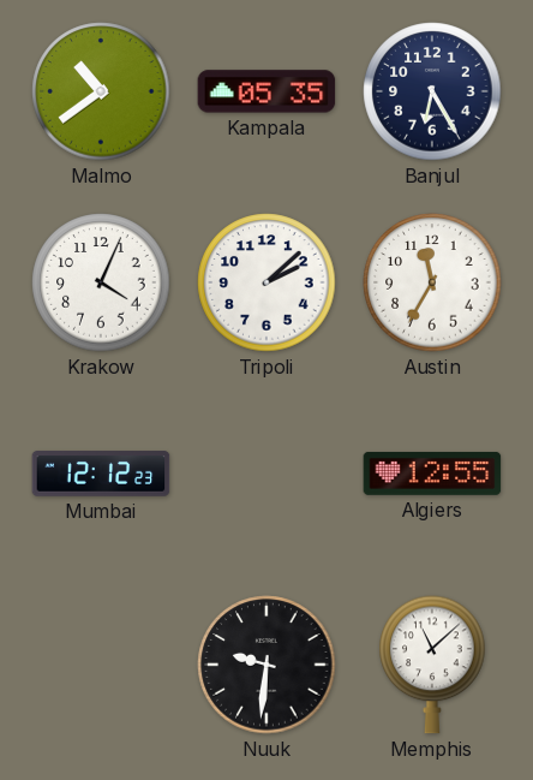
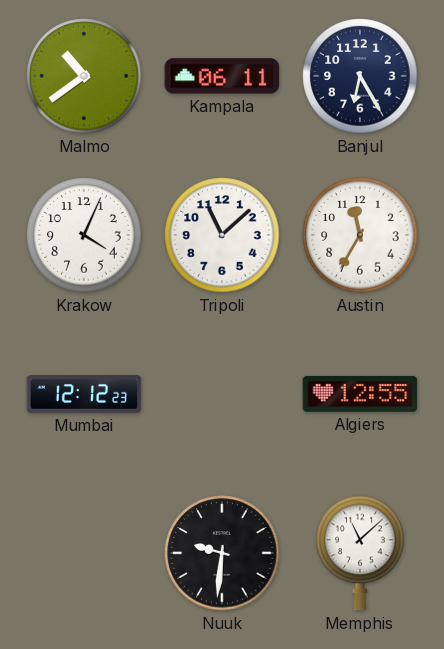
Kampala: 05:35 -> 06:11 (222, 76)
Tripoli: 2:08 -> 11:08 (222, 235)
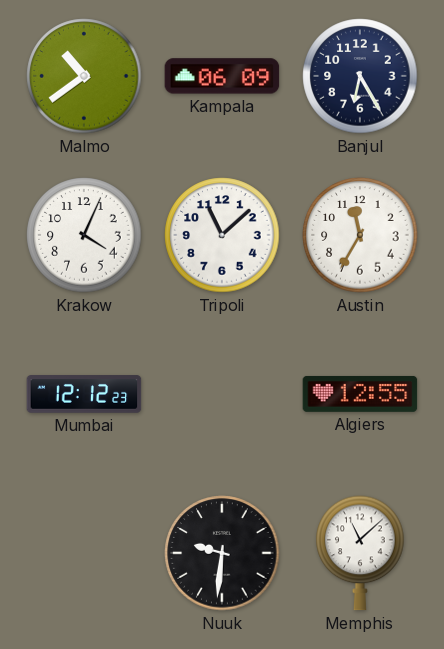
Kampala: 06:11 -> 06:09 (222, 76)
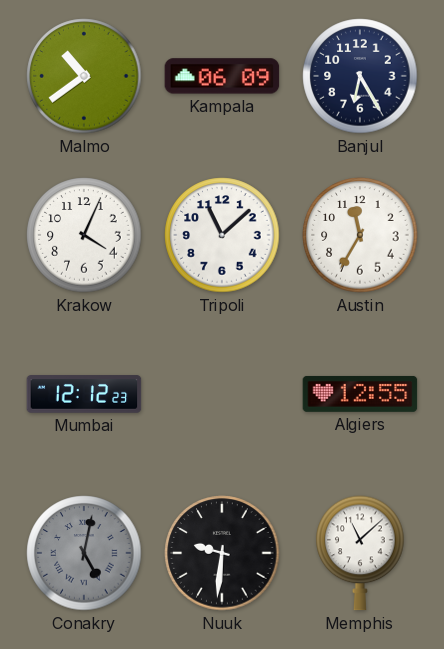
Conakry: none -> 5:02 (84, 553)
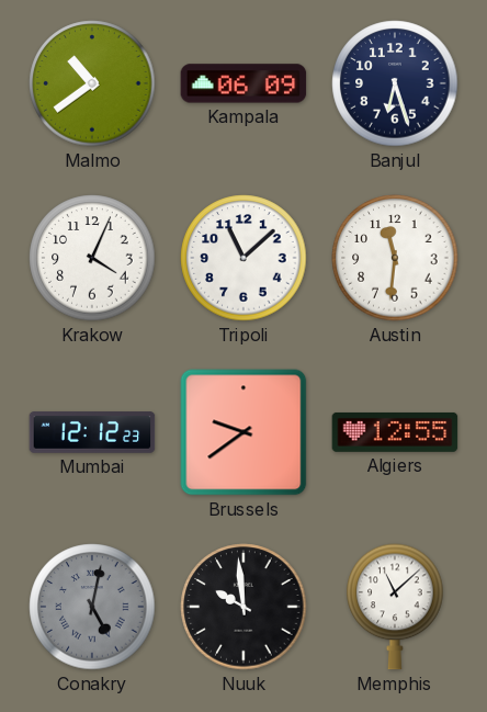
Banjul: 6:25 -> 6:27 (395, 83)
Austin: 11:35 -> 11:31 (395, 258)
Brussels: none -> 9:39 (243, 432)
Nuuk: 9:31 -> 9:59 (243, 607)
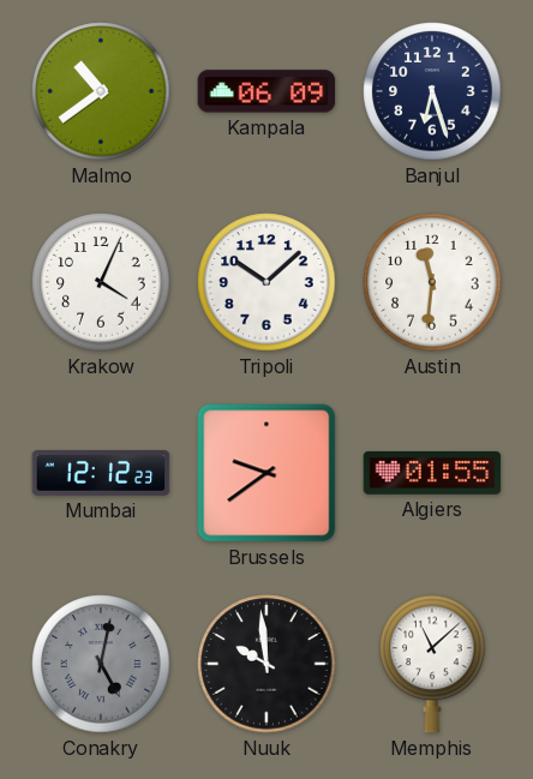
Tripoli: 11:08 -> 10:08 (266, 282)
Algiers: 12:55 -> 01:55 (432, 473)
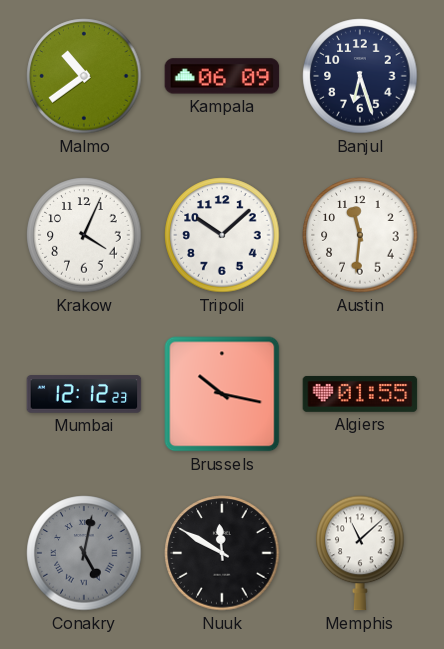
Brussels: 9:39 -> 10:17 (222, 394)
Nuuk: 9:59 -> 11:50 (222, 553)
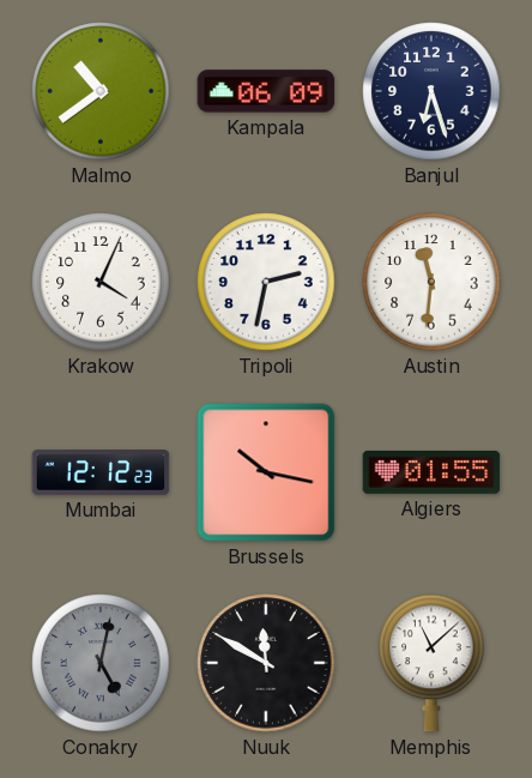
Tripoli: 10:08 -> 2:32 (266, 282)
